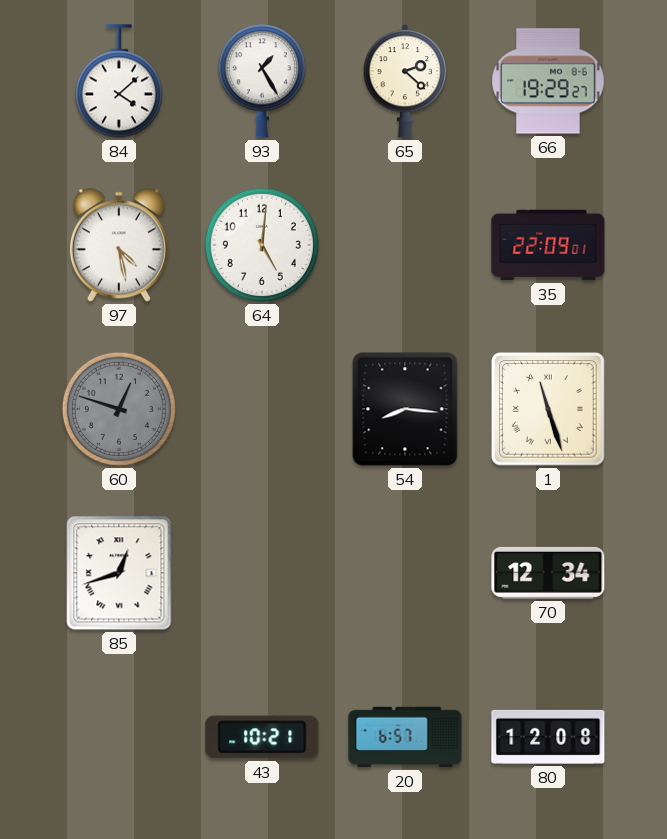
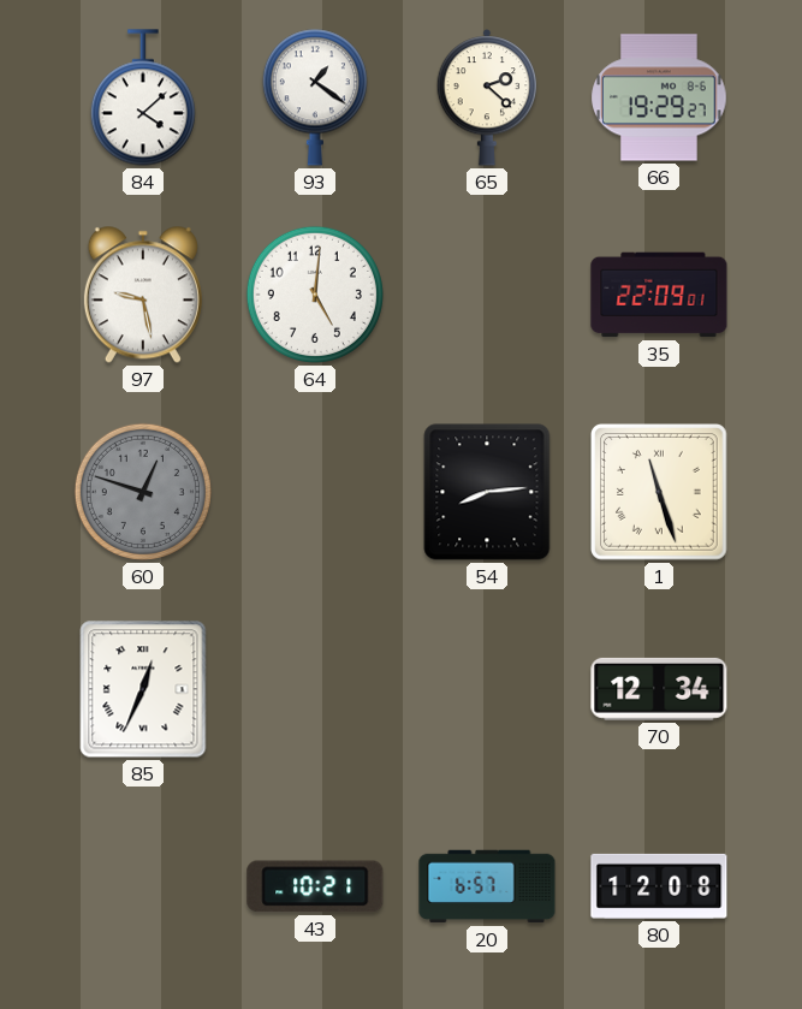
93: 1:25 -> 1:21 (315, 97)
97: 4:28 -> 9:28 (143, 295)
54: 8:16 -> 8:14 (487, 492)
85: 12:42 -> 12:34 (143, 689)
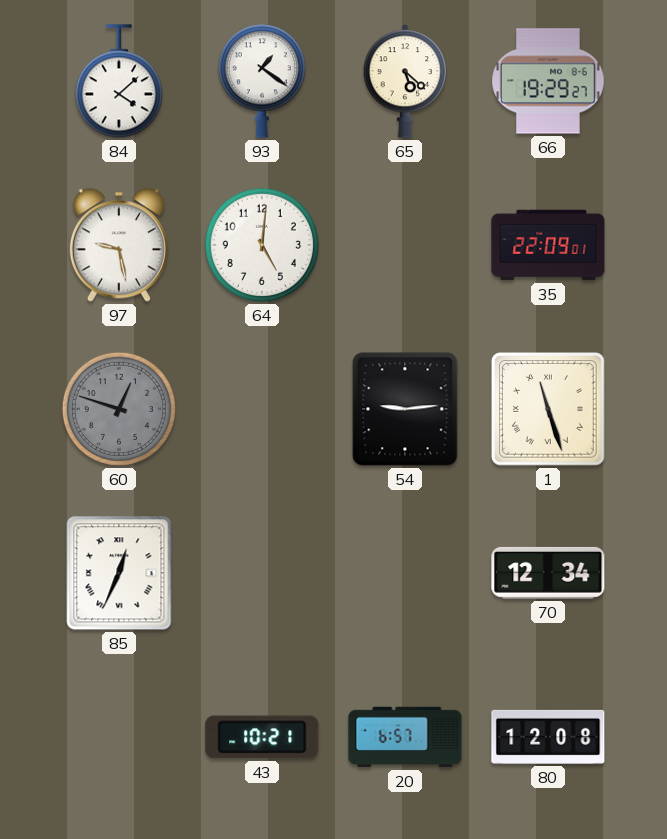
65: 2:22 -> 5:22 (405, 82)
54: 8:14 -> 9:14 (405, 409)
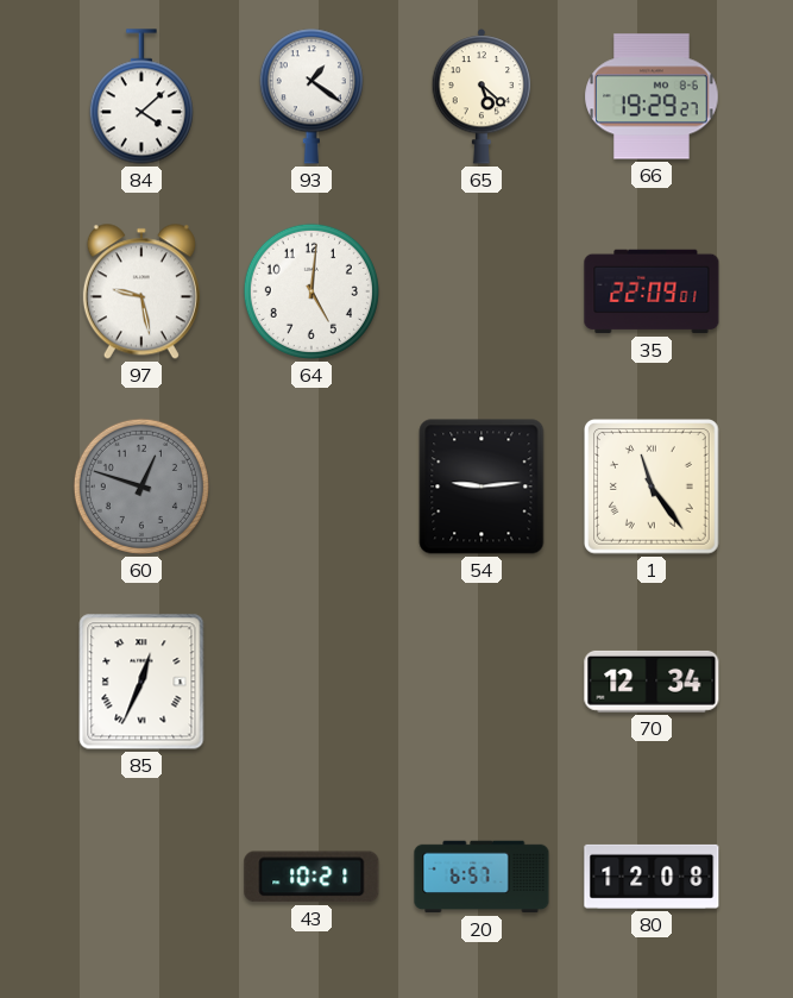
1: 11:27 -> 11:24 (653, 488)
